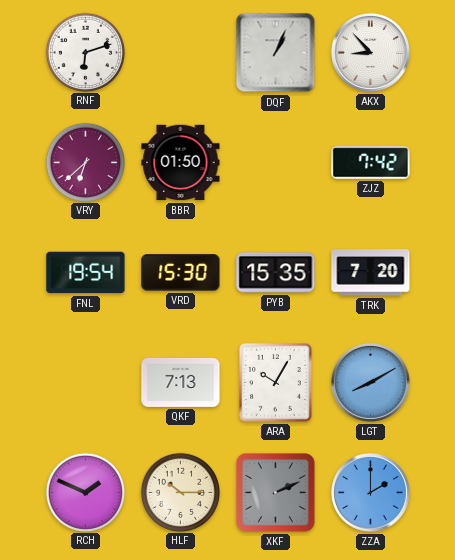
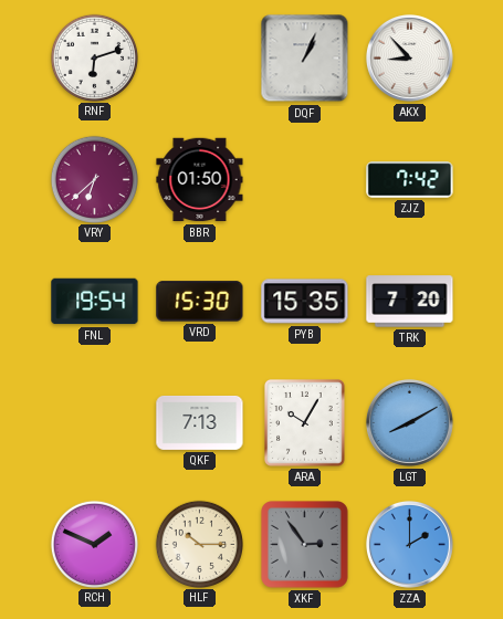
XKF: 2:11 -> 2:54 (305, 545)
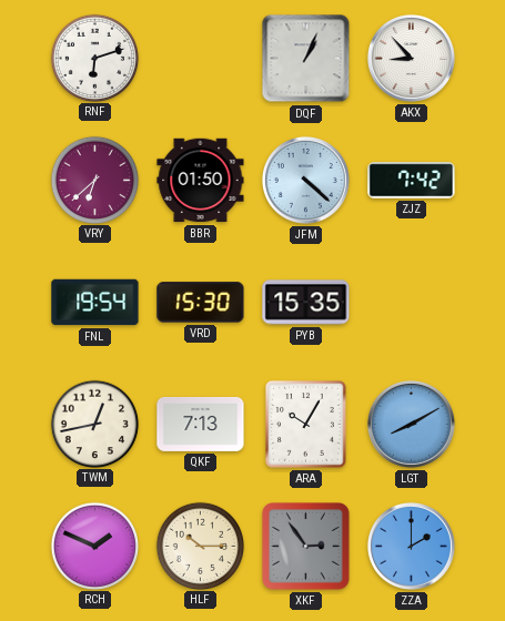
JFM: none -> 4:22 (305, 180)
TRK: 7:20 -> none (410, 302)
TWM: none -> 12:43 (94, 424)
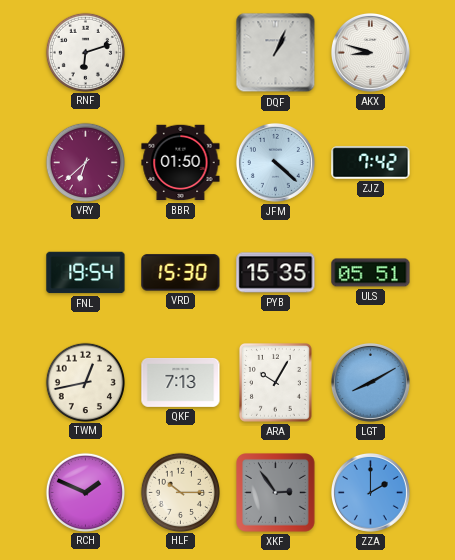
AKX: 8:53 -> 8:48 (370, 52)
ULS: none -> 05:51 (371, 273)
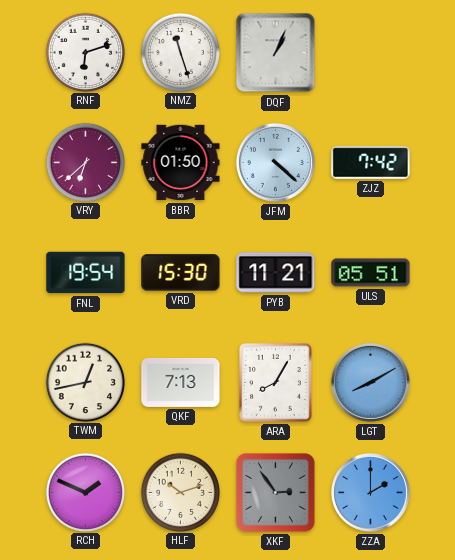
NMZ: none -> 11:27 (180, 52)
AKX: 8:48 -> none (370, 52)
PYB: 15:35 -> 11:21 (276, 273)
ARA: 10:05 -> 8:05 (275, 383)
HLF: 10:15 -> 10:12 (180, 492)
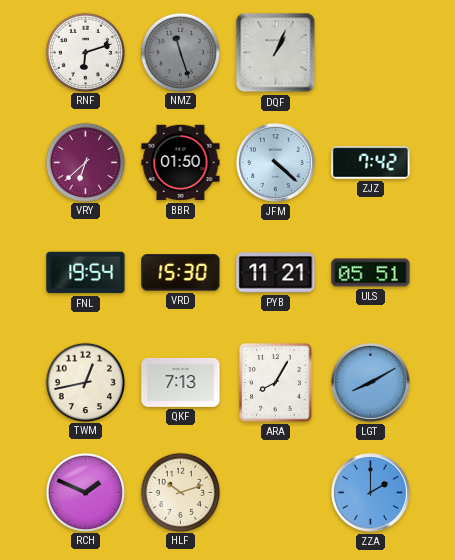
NMZ dial: white -> grey (180, 52)
XKF: 2:54 -> none (276, 493)
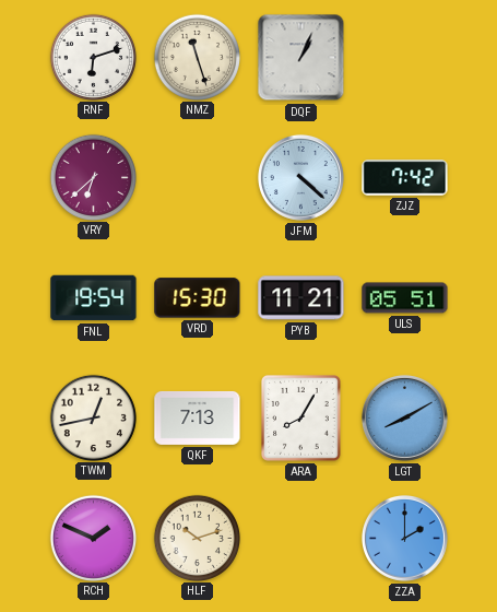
NMZ dial: grey -> cream (197, 57)
BBR: 01:50 -> none (181, 163)
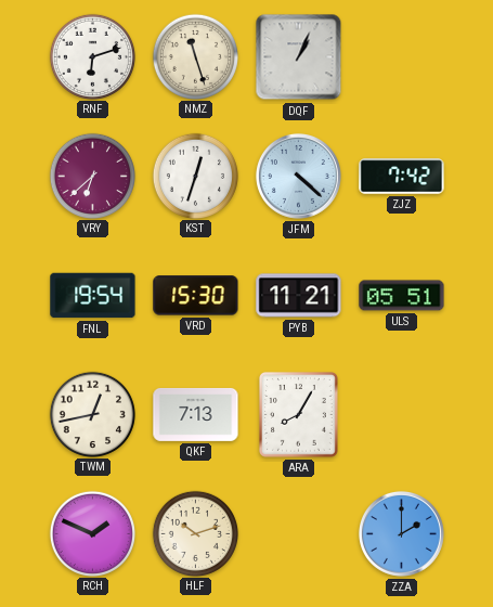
KST: none -> 12:33 (195, 176)
LGT: 8:10 -> none (404, 417)
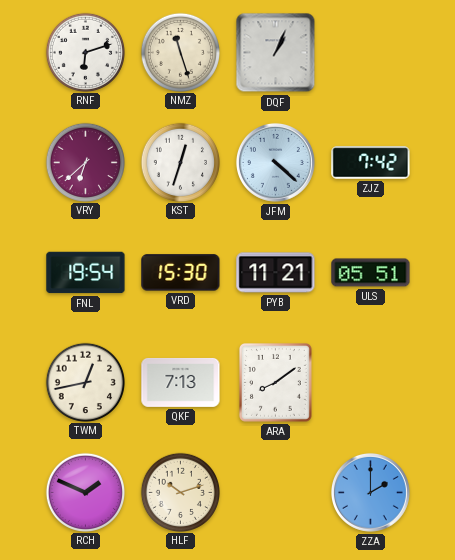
ARA: 8:05 -> 8:09 (275, 383)
